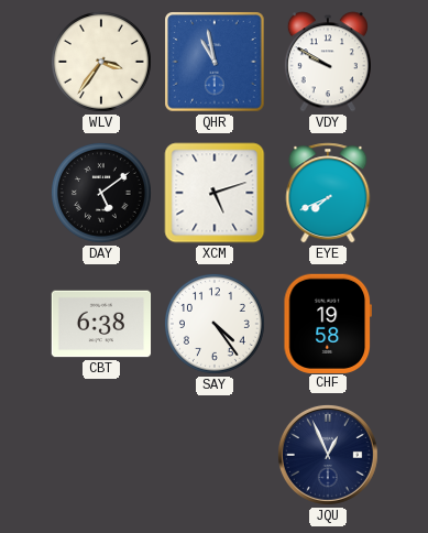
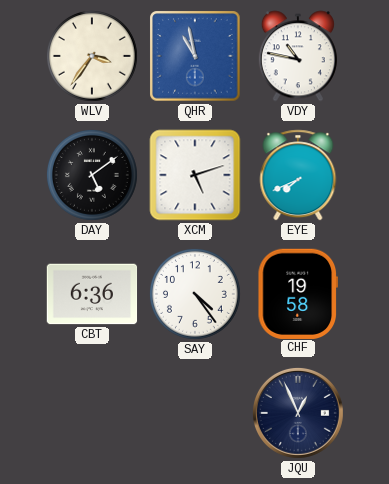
VDY: 9:50 -> 10:47 (298, 56)
CBT: 6:38 -> 6:36 (92, 294)
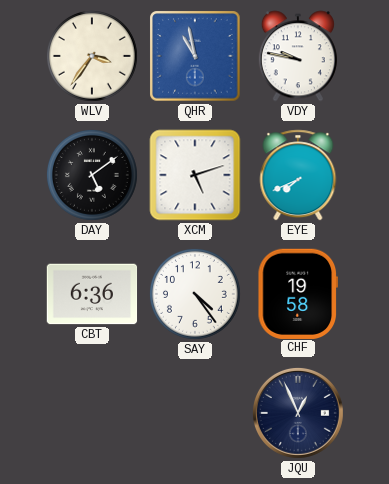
VDY: 10:47 -> 9:47 (298, 56)
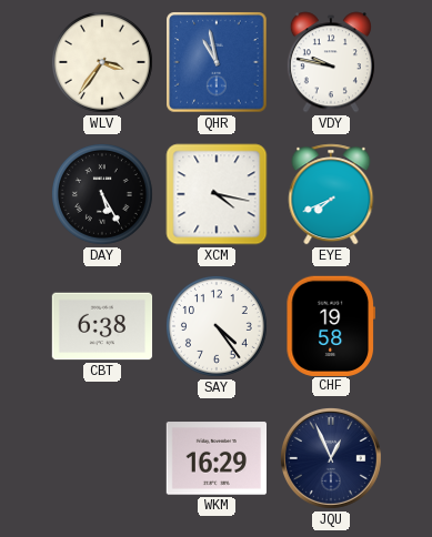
DAY: 5:09 -> 5:25 (102, 194)
XCM: 5:12 -> 4:17 (217, 194)
CBT: 6:36 -> 6:38 (102, 326)
WKM: none -> 16:29 (215, 458)
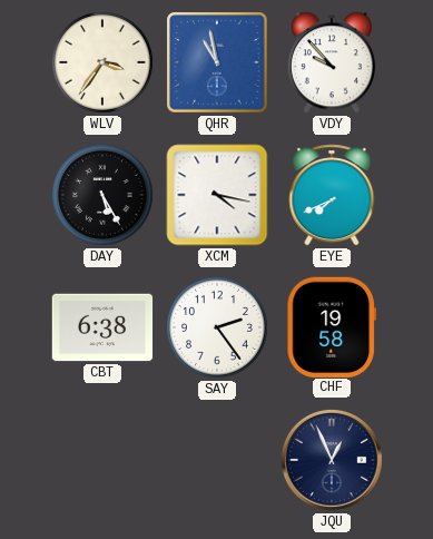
VDY: 9:47 -> 9:53 (332, 62)
SAY: 4:24 -> 2:24 (217, 327)
WKM: 16:29 -> none (215, 458)
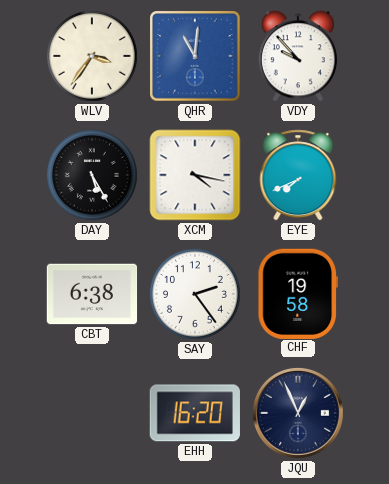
QHR: 10:58 -> 11:01 (195, 56)
EHH: none -> 16:20 (195, 413)
